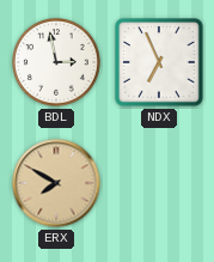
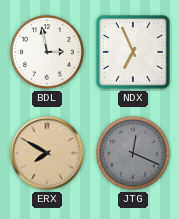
JTG: none -> 12:19 (134, 154)
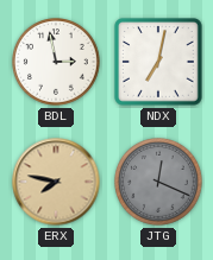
NDX: 6:56 -> 7:02 (158, 62)
ERX: 7:50 -> 7:47 (56, 182)
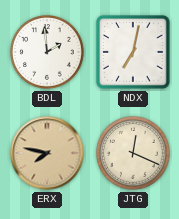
BDL: 2:58 -> 1:59 (48, 53)
JTG dial: grey -> cream (134, 154)
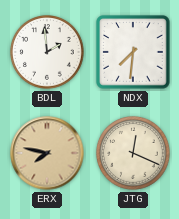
NDX: 7:02 -> 7:31 (133, 52)
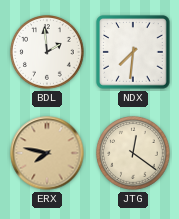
JTG: 12:19 -> 12:21 (134, 154)
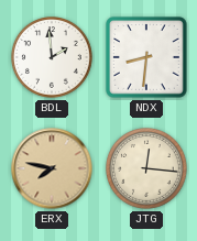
NDX: 7:31 -> 8:31 (146, 57)
JTG: 12:21 -> 12:16 (147, 169)
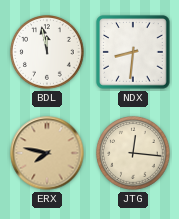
BDL: 1:59 -> 11:58 (48, 53)
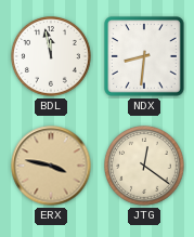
ERX: 7:47 -> 3:47 (51, 166)
JTG: 12:16 -> 12:21 (145, 167)
